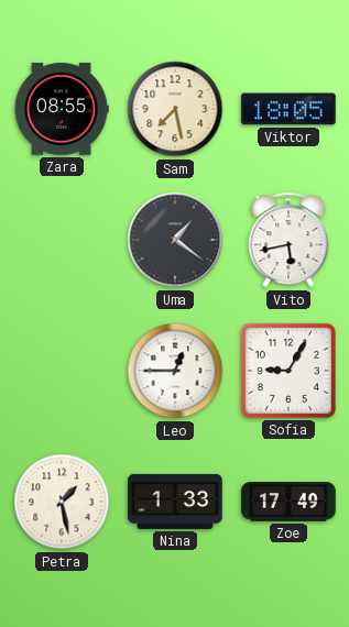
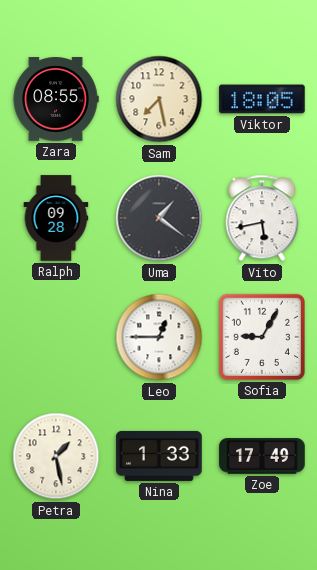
Ralph: none -> 09:28 (56, 218)
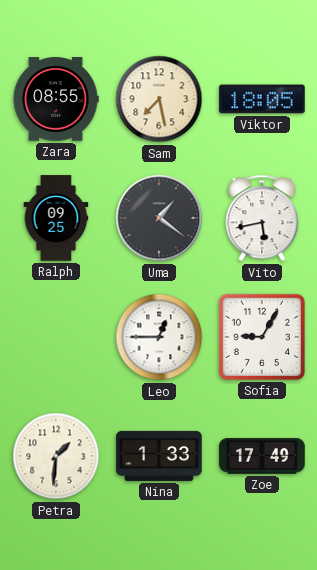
Ralph: 09:28 -> 09:25 (56, 218)
Petra: 1:28 -> 1:31 (56, 456)
